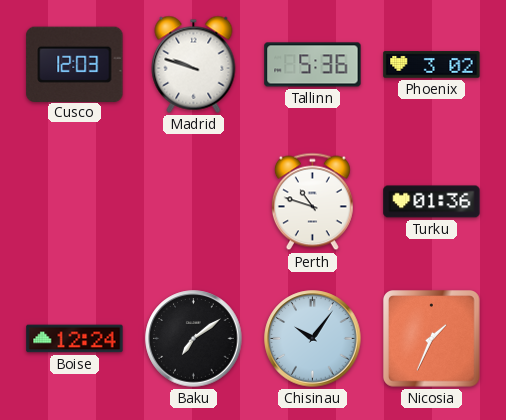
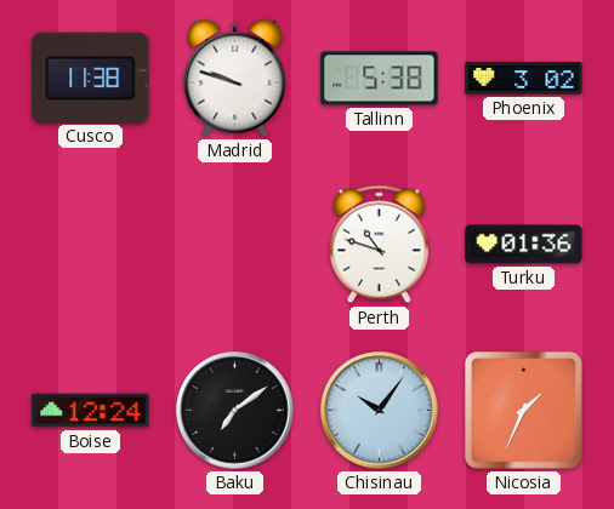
Cusco: 12:03 -> 11:38 (91, 78)
Tallinn: 5:36 -> 5:38 (380, 79)
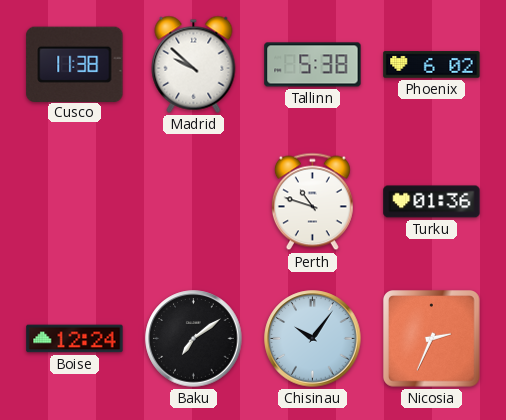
Madrid: 9:48 -> 9:52 (194, 64)
Phoenix: 3:02 -> 6:02 (432, 65)
Nicosia: 1:34 -> 2:34 (432, 339)
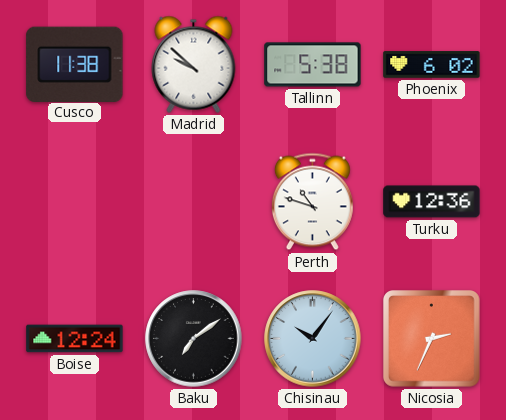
Turku: 01:36 -> 12:36 (432, 202)
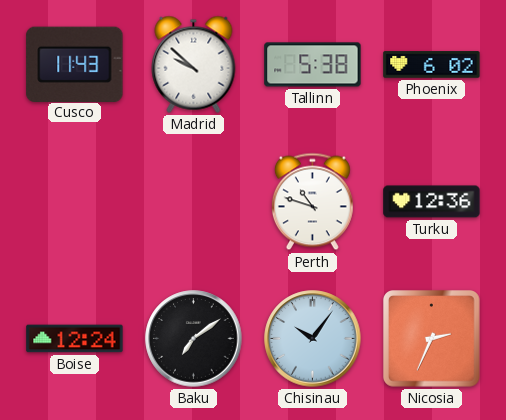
Cusco: 11:38 -> 11:43 (75, 64)
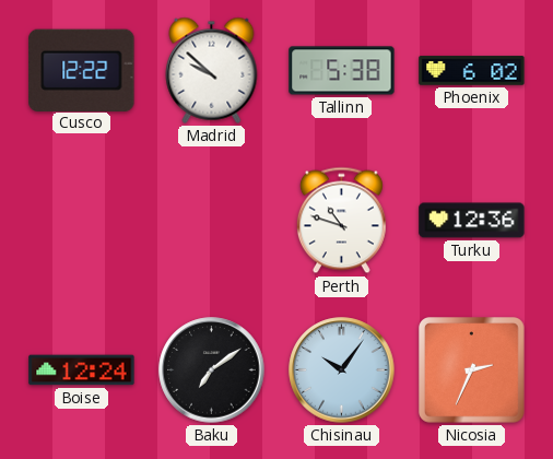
Cusco: 11:43 -> 12:22 (82, 70)
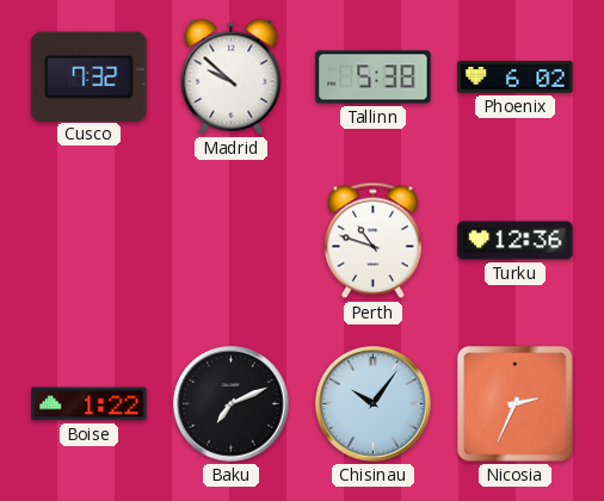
Cusco: 12:22 -> 7:32 (90, 76)
Boise: 12:24 -> 1:22 (90, 404)
Baku: 7:09 -> 7:11 (232, 404)
